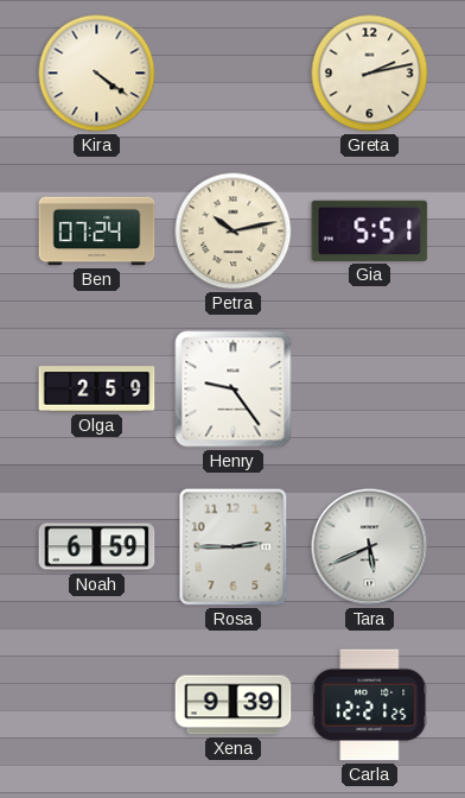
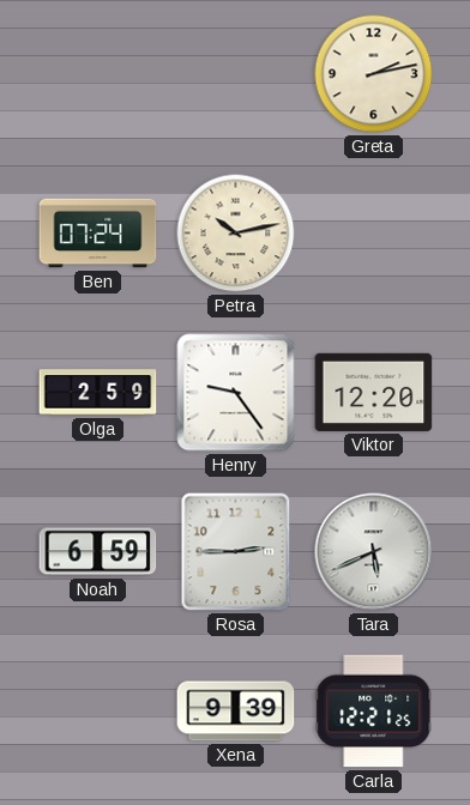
Kira: 4:21 -> none (97, 74)
Gia: 5:51 -> none (370, 230)
Viktor: none -> 12:20 (374, 392)
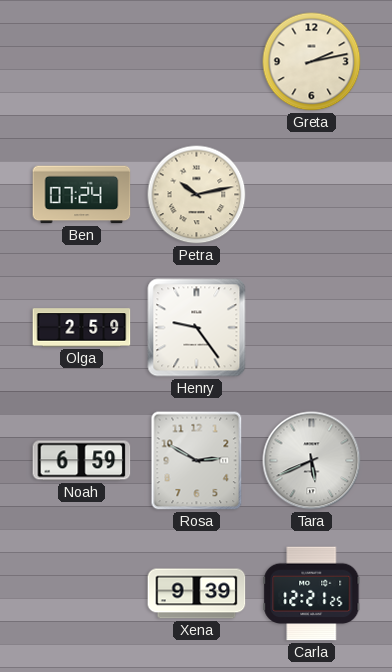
Viktor: 12:20 -> none (374, 392)
Rosa: 2:45 -> 2:50 (197, 461)
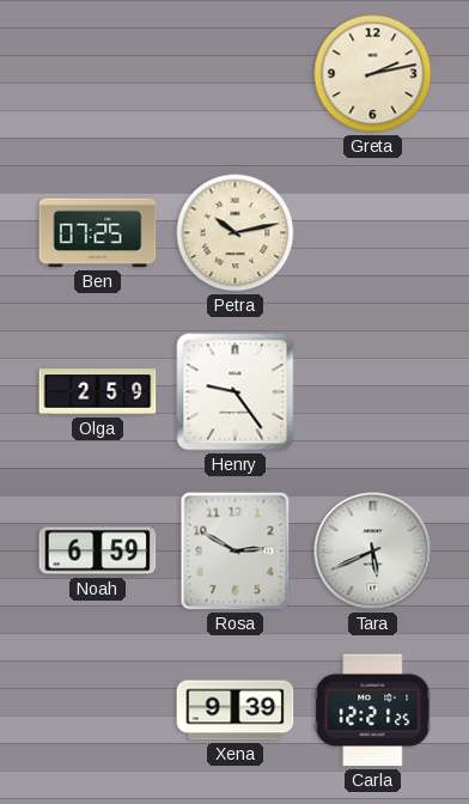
Ben: 07:24 -> 07:25 (98, 233)
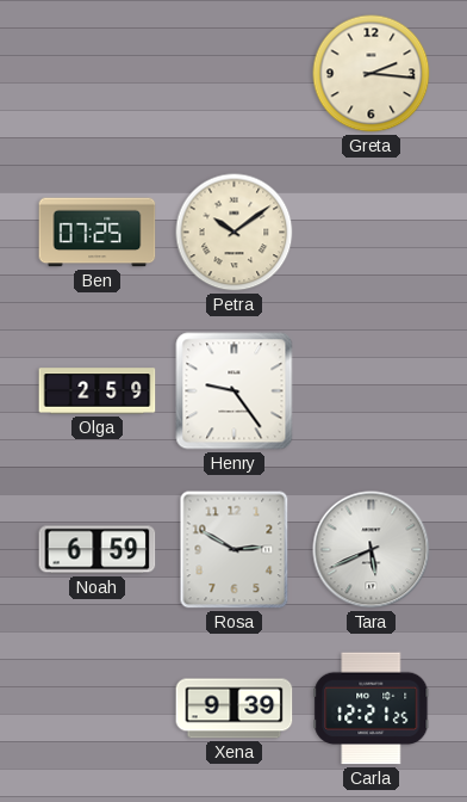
Greta: 2:13 -> 2:16 (372, 74)
Petra: 10:13 -> 10:09 (235, 233)
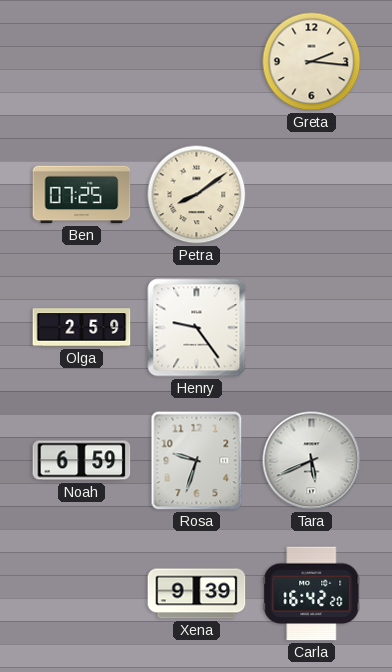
Petra: 10:09 -> 8:09 (197, 195)
Rosa: 2:50 -> 9:33 (197, 461)
Carla: 12:21 -> 16:42 (312, 594)
